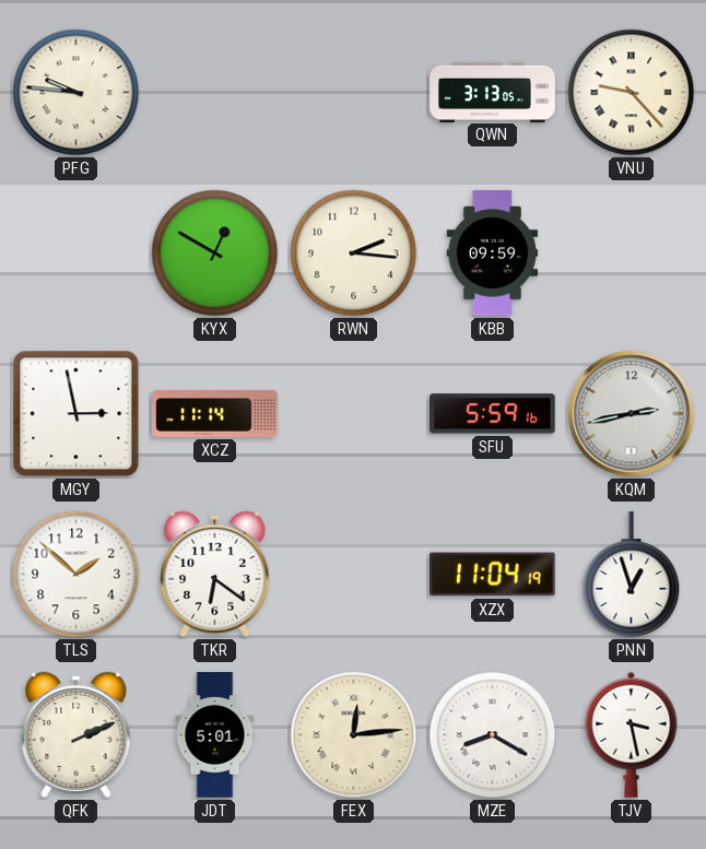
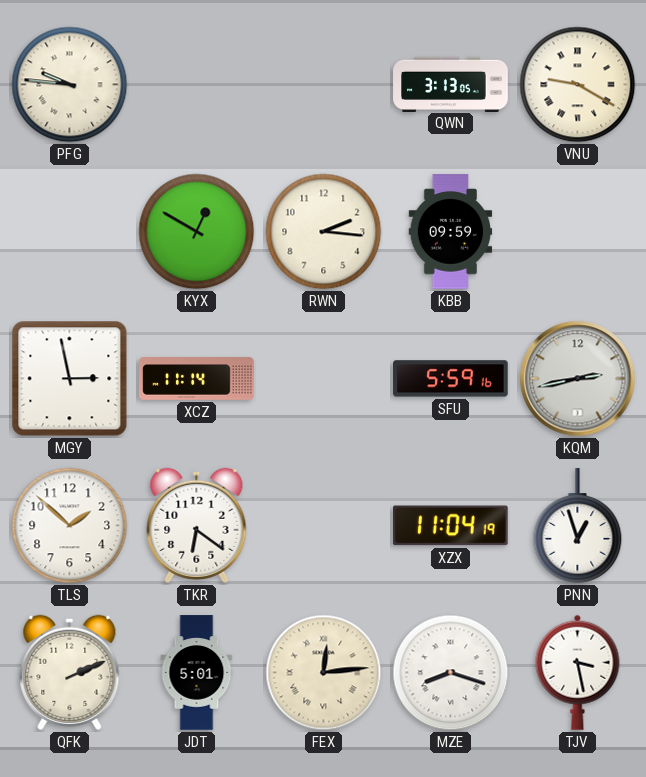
VNU: 9:23 -> 9:20 (578, 85)
MZE: 8:20 -> 8:18 (451, 673)
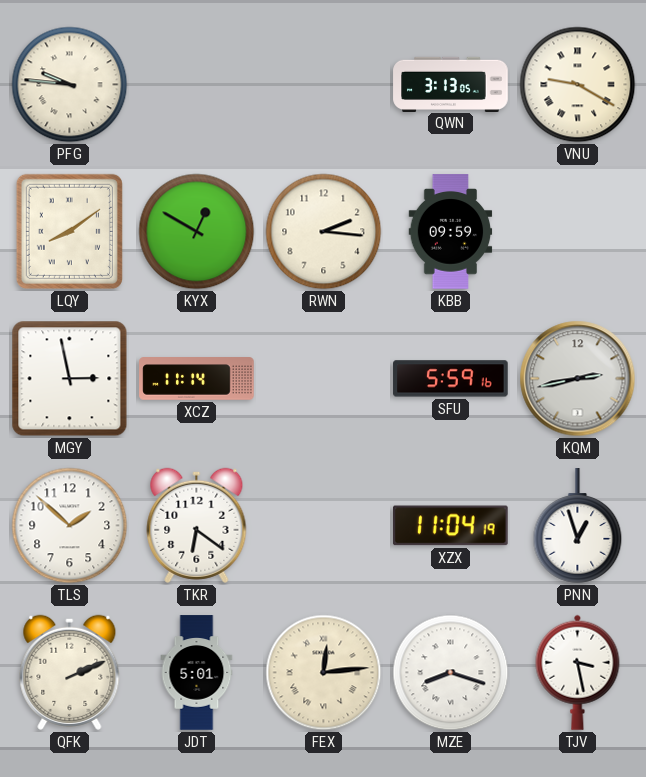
LQY: none -> 8:09 (69, 231)
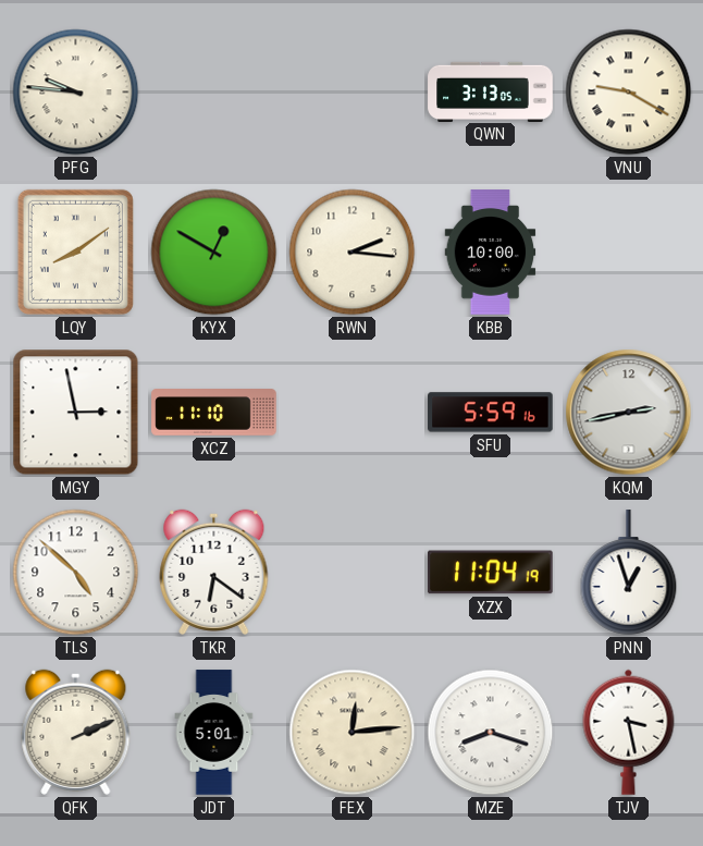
KBB: 09:59 -> 10:00 (491, 253)
XCZ: 11:14 -> 11:10 (214, 413)
TLS: 1:52 -> 4:52 (76, 573)
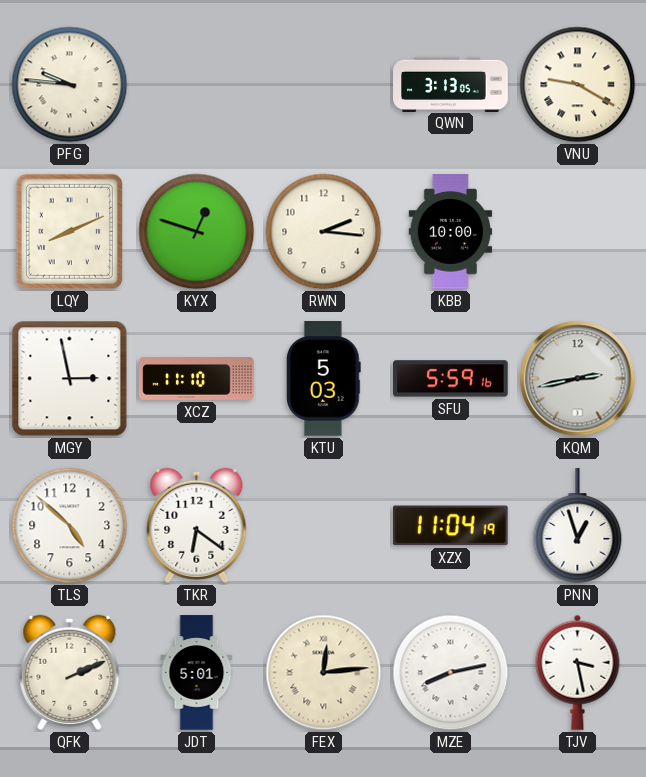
LQY: 8:09 -> 8:11 (69, 231)
KYX: 12:50 -> 12:48 (197, 232)
KTU: none -> 5:03 (323, 379)
MZE: 8:18 -> 8:13 (451, 673)
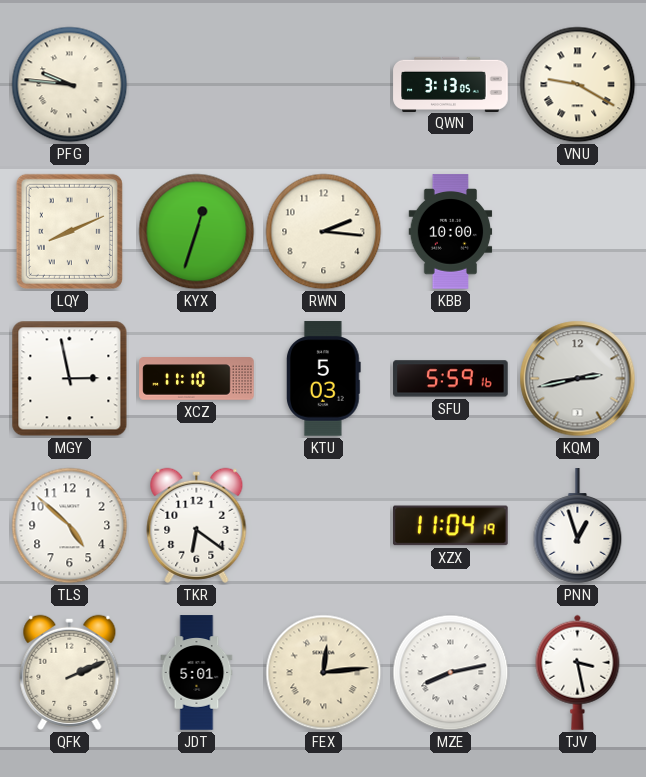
KYX: 12:48 -> 12:33 (197, 232)
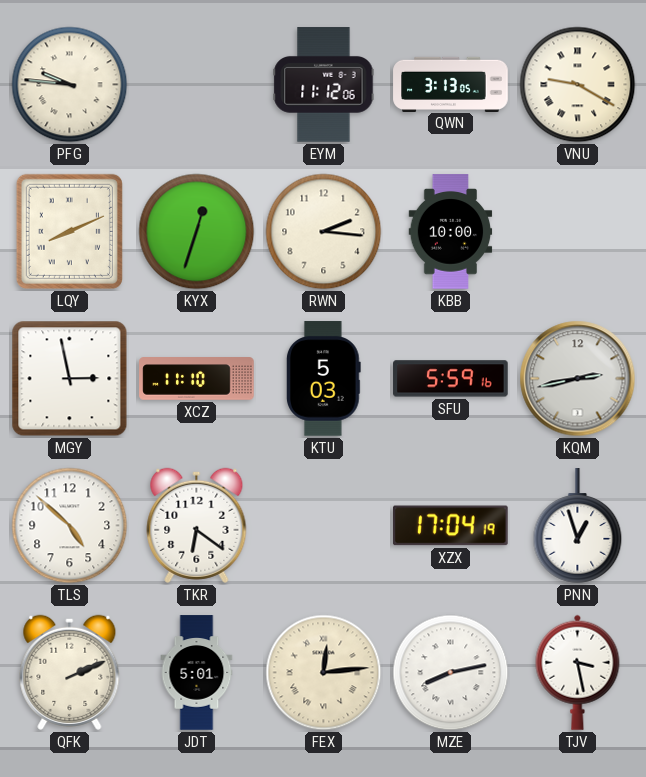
EYM: none -> 11:12 (324, 85)
XZX: 11:04 -> 17:04 (451, 526)
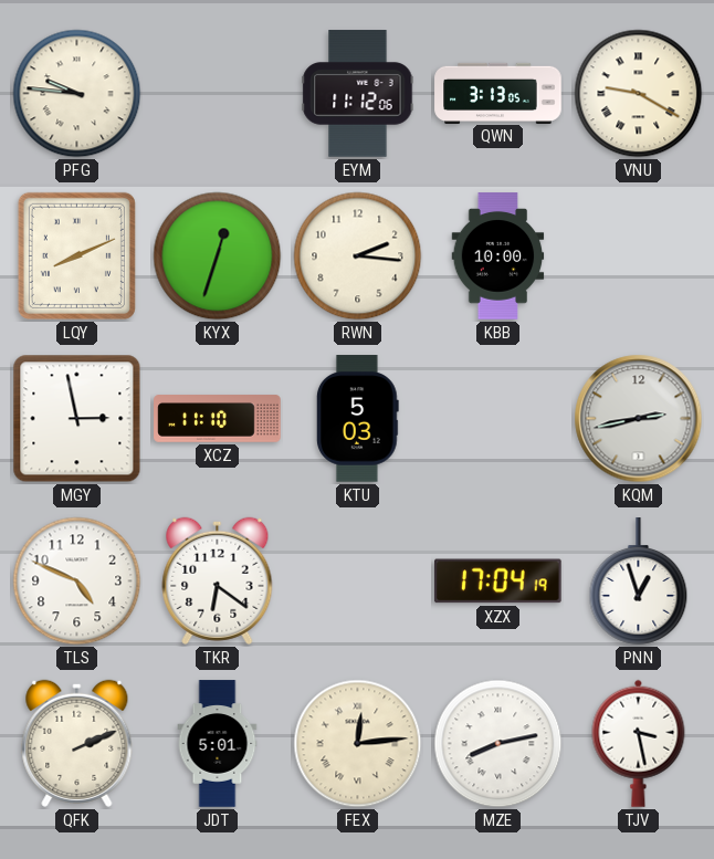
SFU: 5:59 -> none (451, 379)
TLS: 4:52 -> 4:49 (77, 582)
